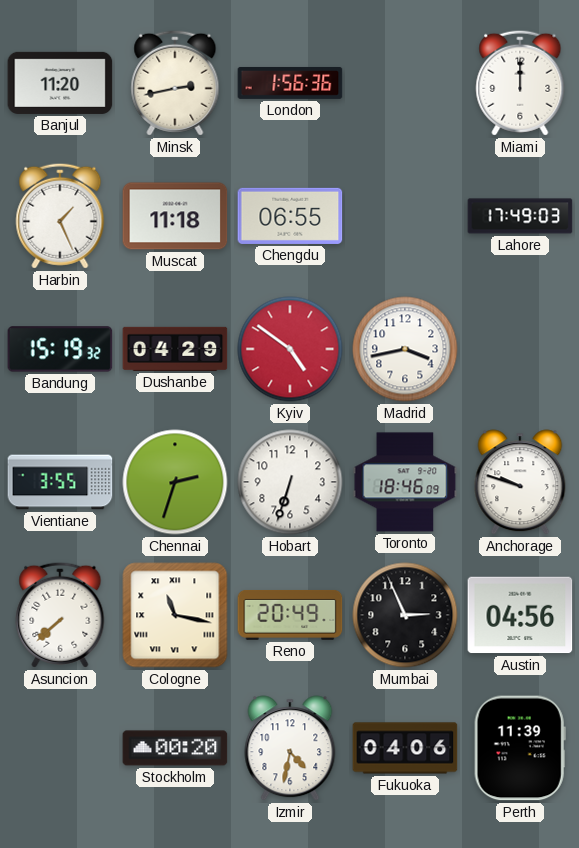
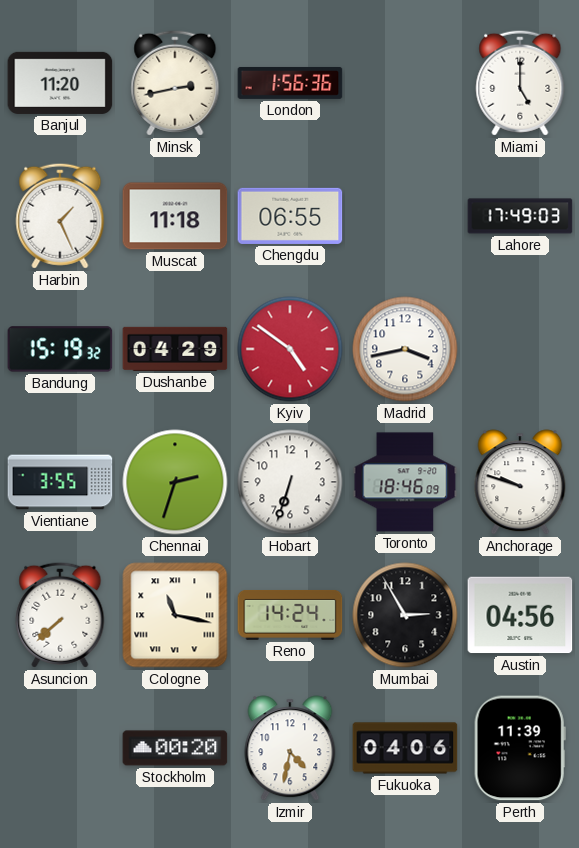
Miami: 12:00 -> 5:00 (520, 83)
Reno: 20:49 -> 14:24 (290, 615)
Mumbai: 2:56 -> 2:55 (405, 615)
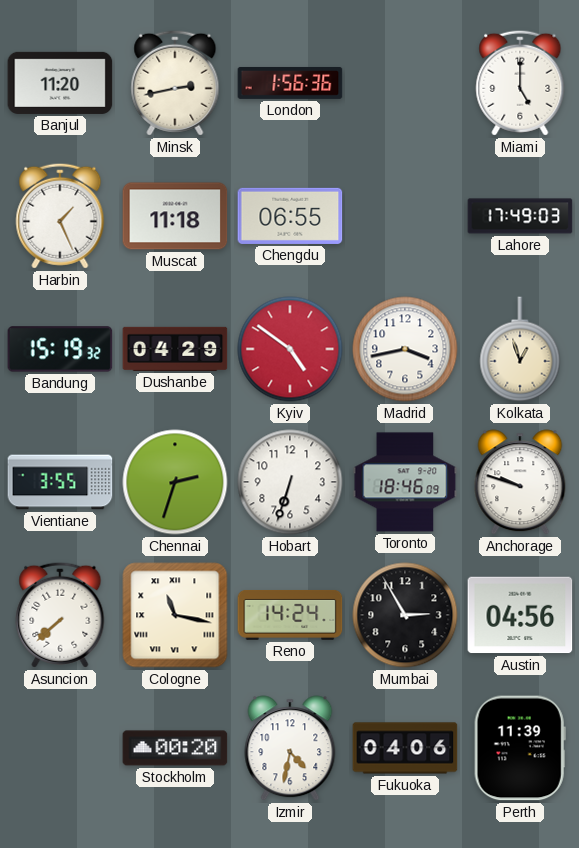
Kolkata: none -> 12:57 (520, 349)
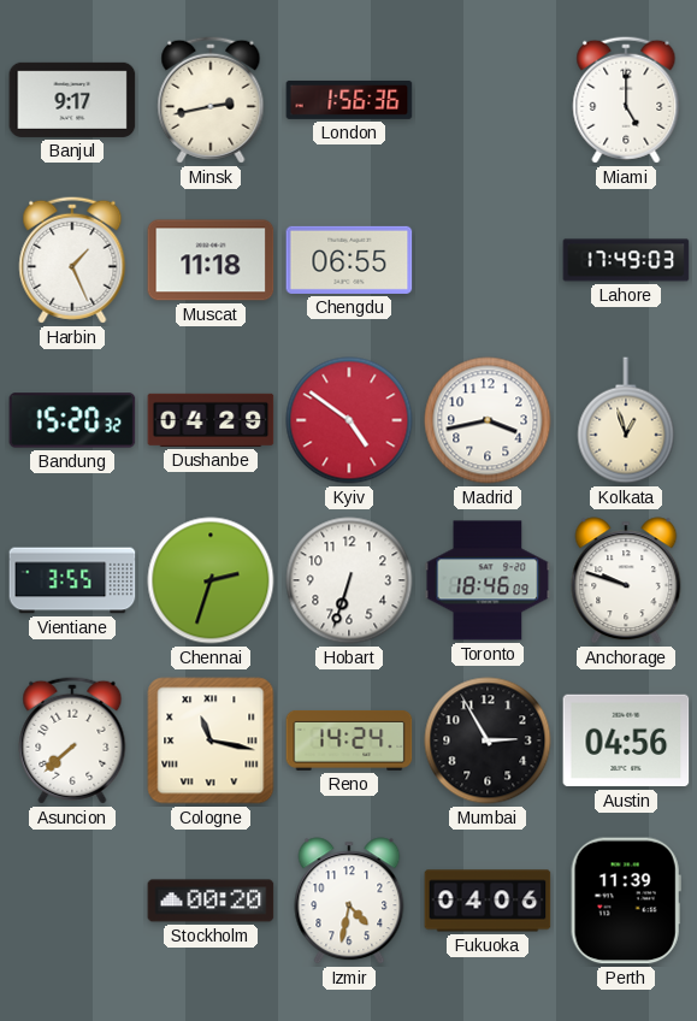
Banjul: 11:20 -> 9:17 (72, 100)
Bandung: 15:19 -> 15:20 (72, 420)
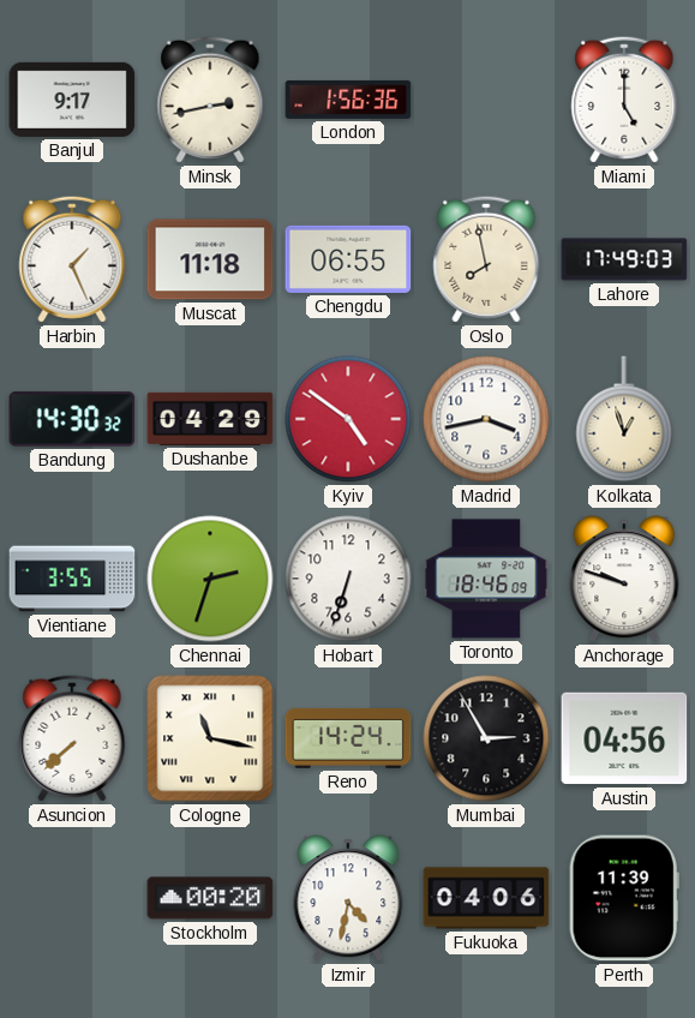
Oslo: none -> 7:58 (486, 259)
Bandung: 15:20 -> 14:30 (72, 419)
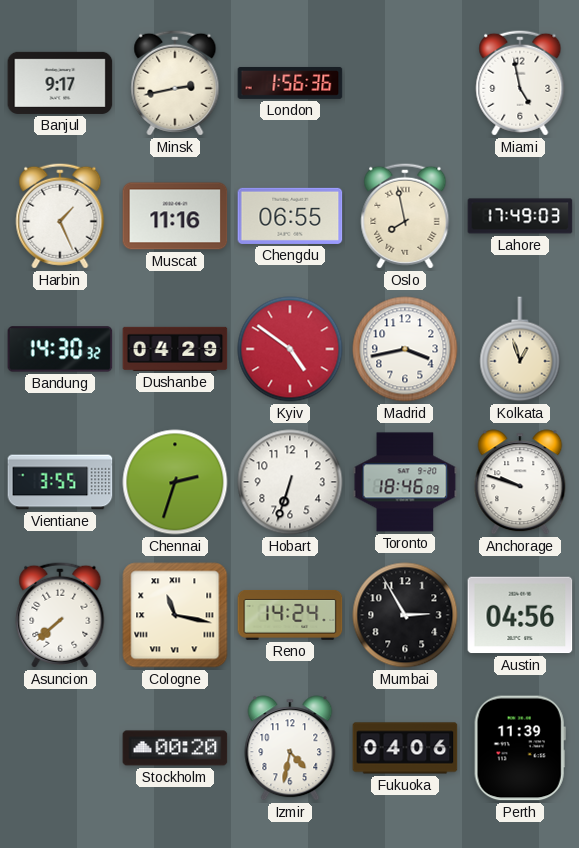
Miami: 5:00 -> 4:58 (520, 83)
Muscat: 11:18 -> 11:16 (175, 216)
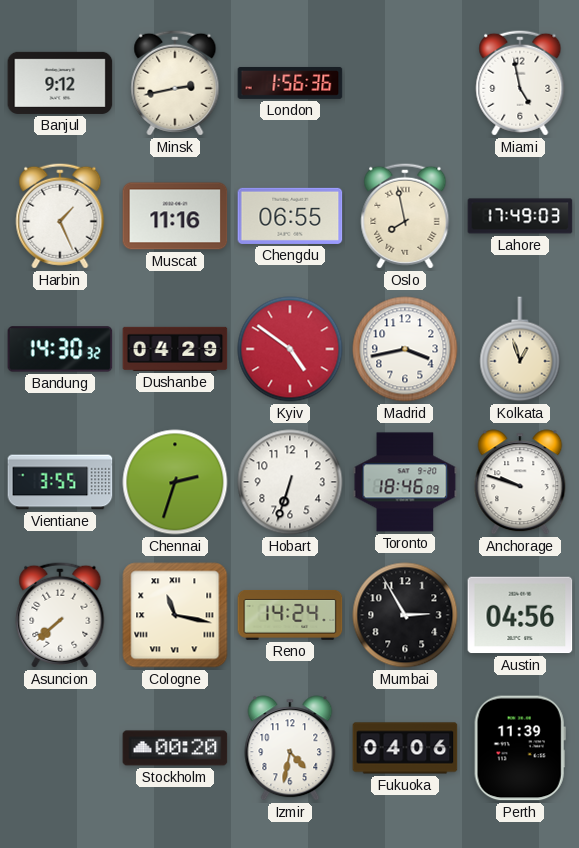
Banjul: 9:17 -> 9:12 (60, 83)
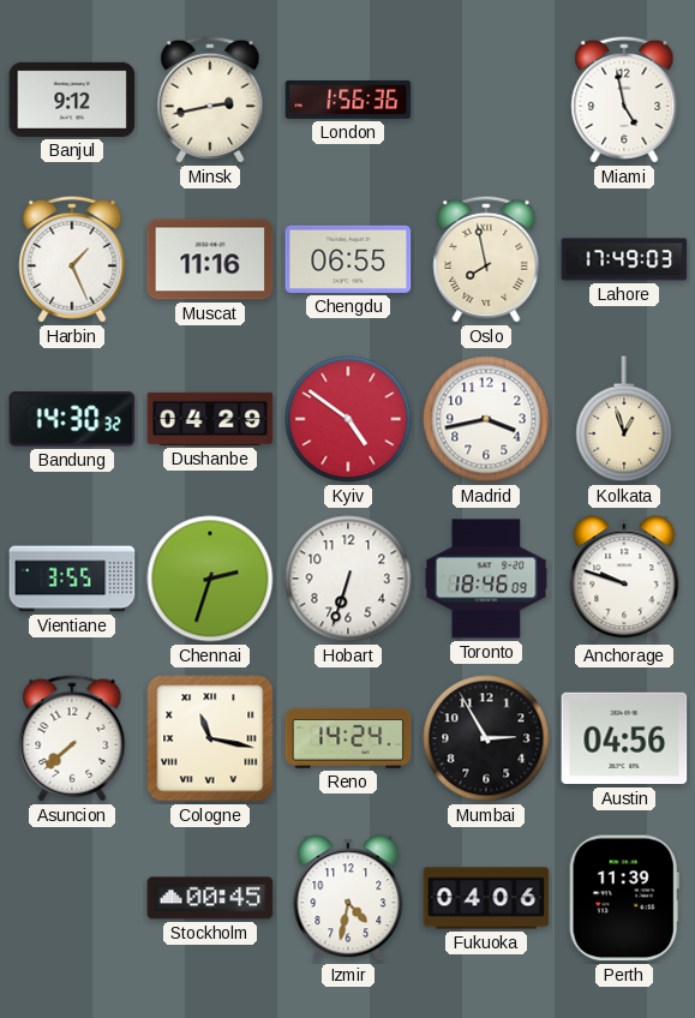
Stockholm: 00:20 -> 00:45 (210, 898)
